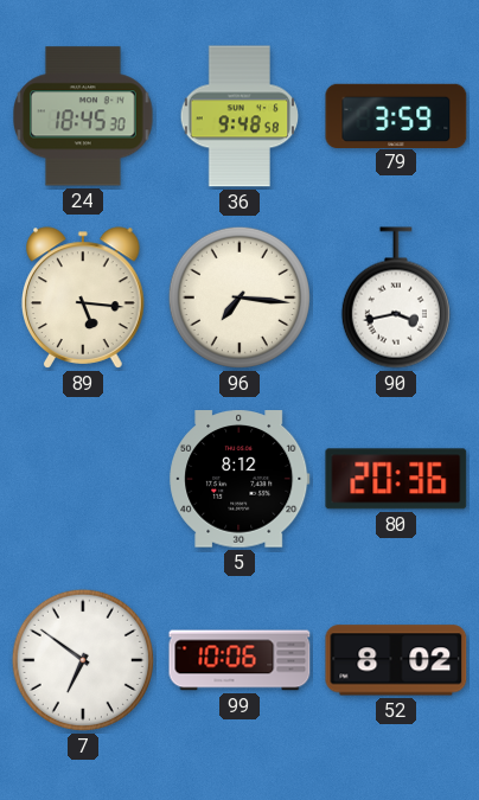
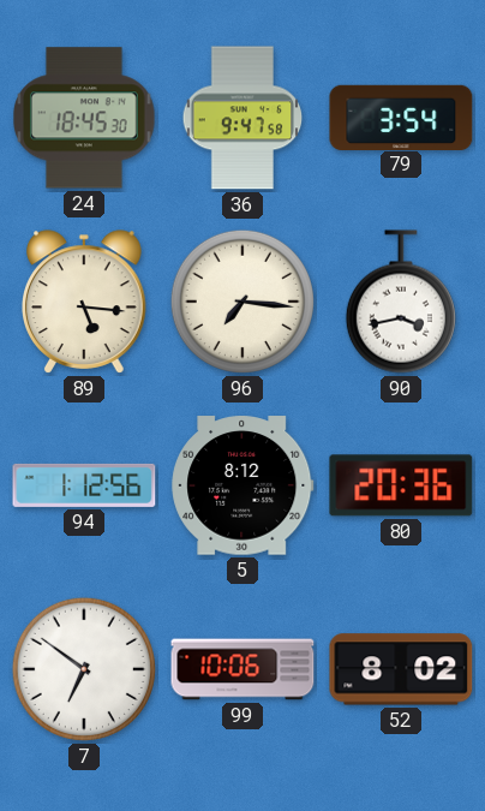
36: 9:48 -> 9:47 (242, 118)
79: 3:59 -> 3:54 (401, 117)
94: none -> 1:12 (84, 485)
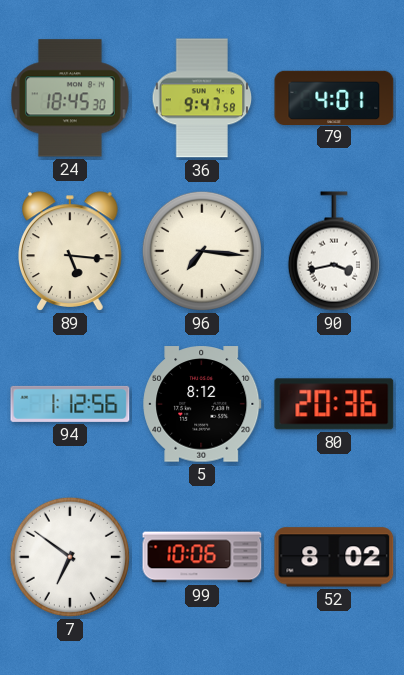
79: 3:54 -> 4:01 (334, 97)
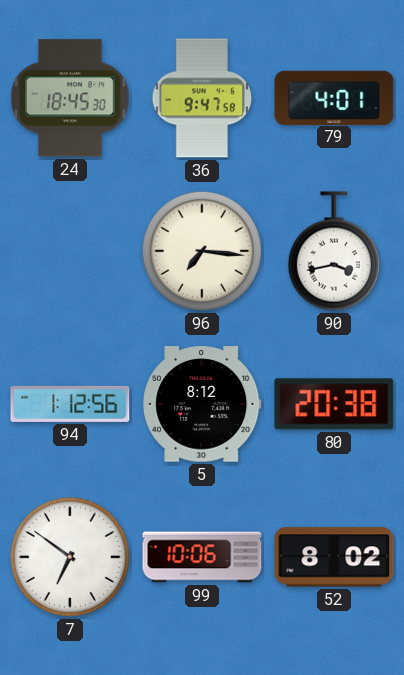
89: 5:16 -> none (71, 251)
80: 20:36 -> 20:38 (334, 404)
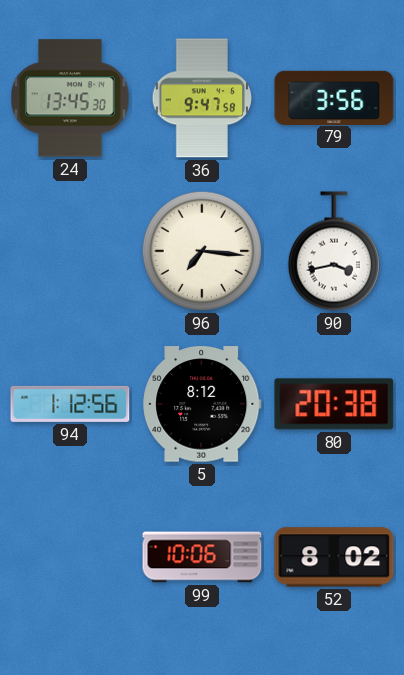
24: 18:45 -> 13:45 (70, 98)
79: 4:01 -> 3:56 (334, 97)
7: 6:51 -> none (70, 557)
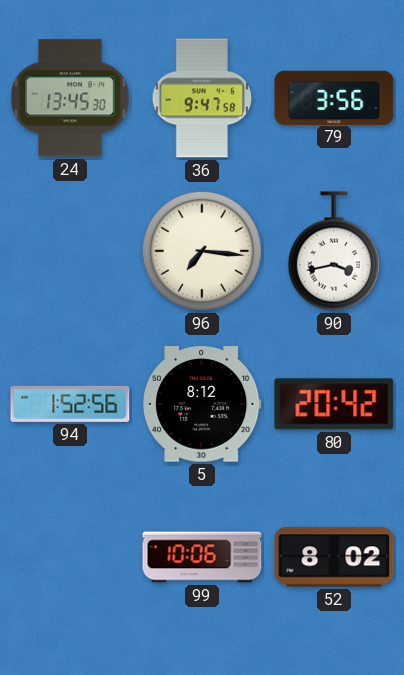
94: 1:12 -> 1:52 (70, 404)
80: 20:38 -> 20:42 (334, 404)
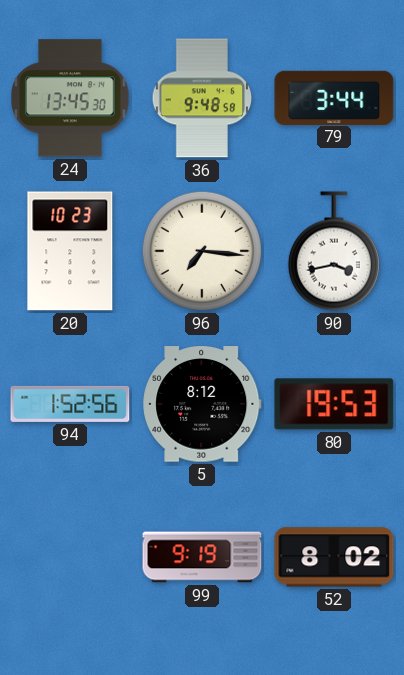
36: 9:47 -> 9:48 (202, 98)
79: 3:56 -> 3:44 (334, 97)
20: none -> 10:23 (70, 251)
80: 20:42 -> 19:53 (334, 404)
99: 10:06 -> 9:19 (202, 557)
